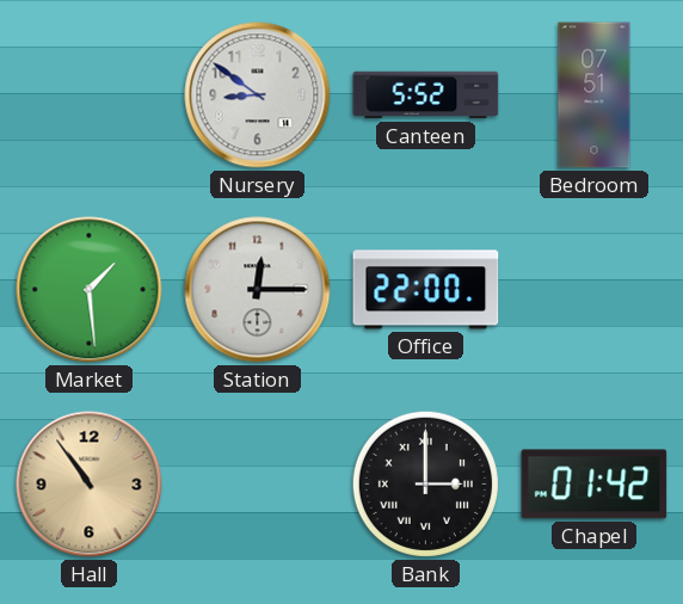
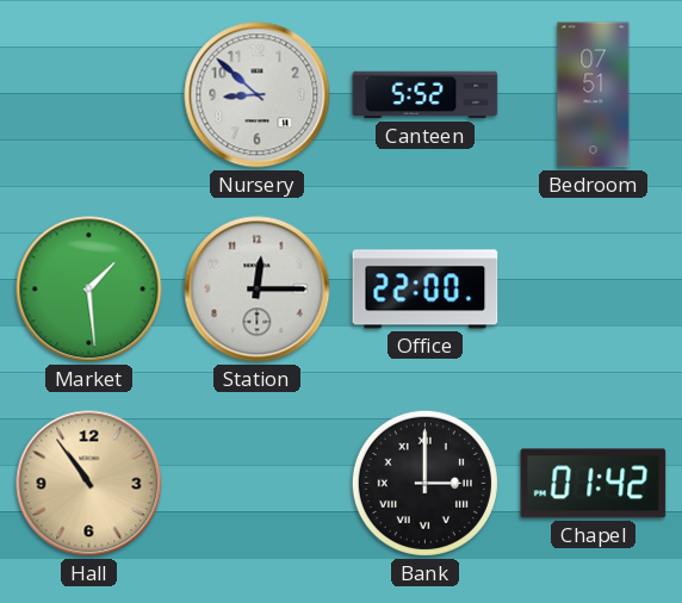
Nursery: 8:51 -> 8:52 (258, 95)
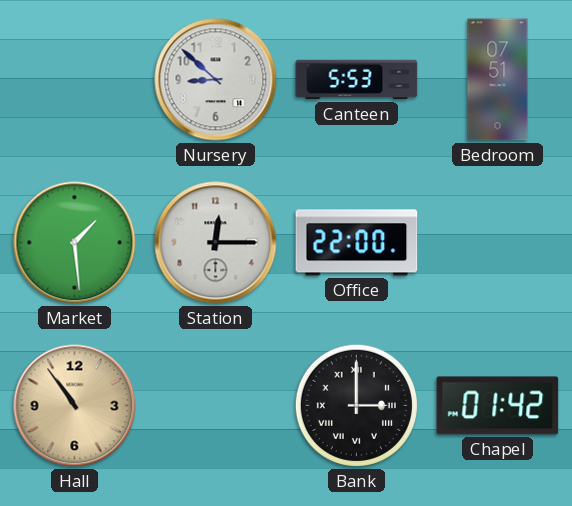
Canteen: 5:52 -> 5:53 (357, 80)
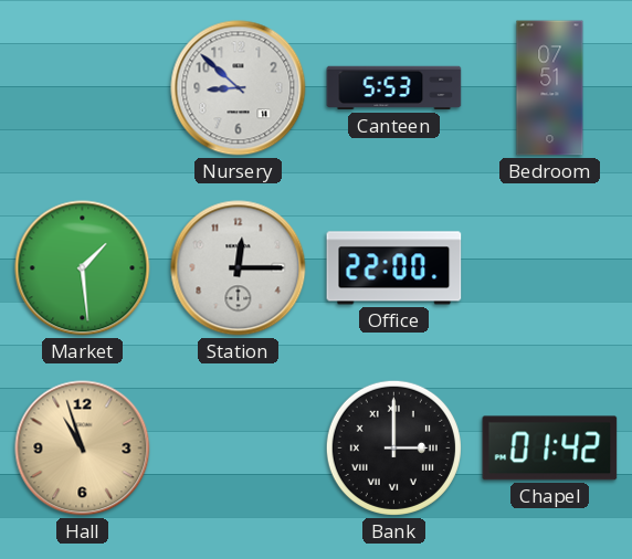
Hall: 10:54 -> 10:57 (83, 449)
